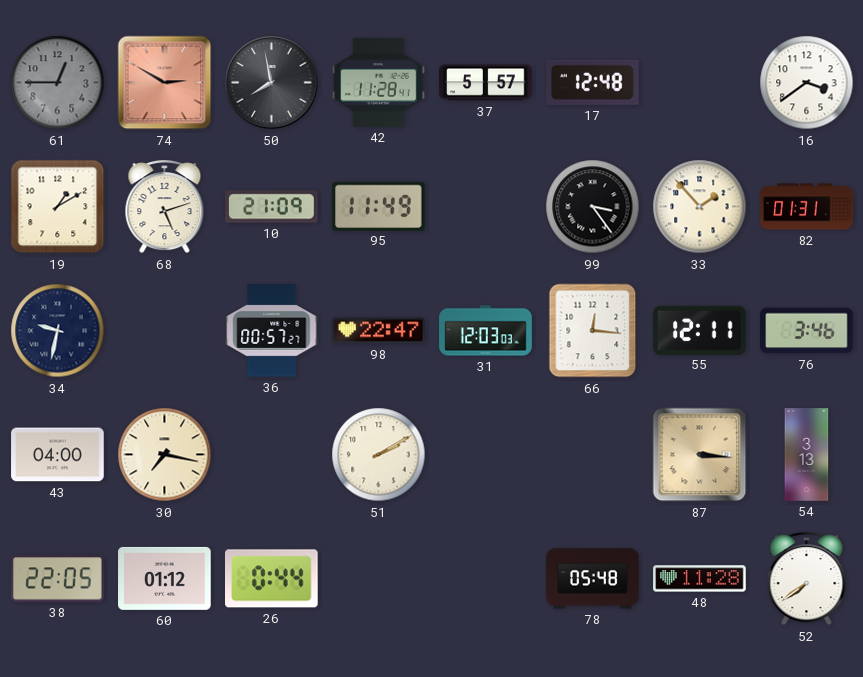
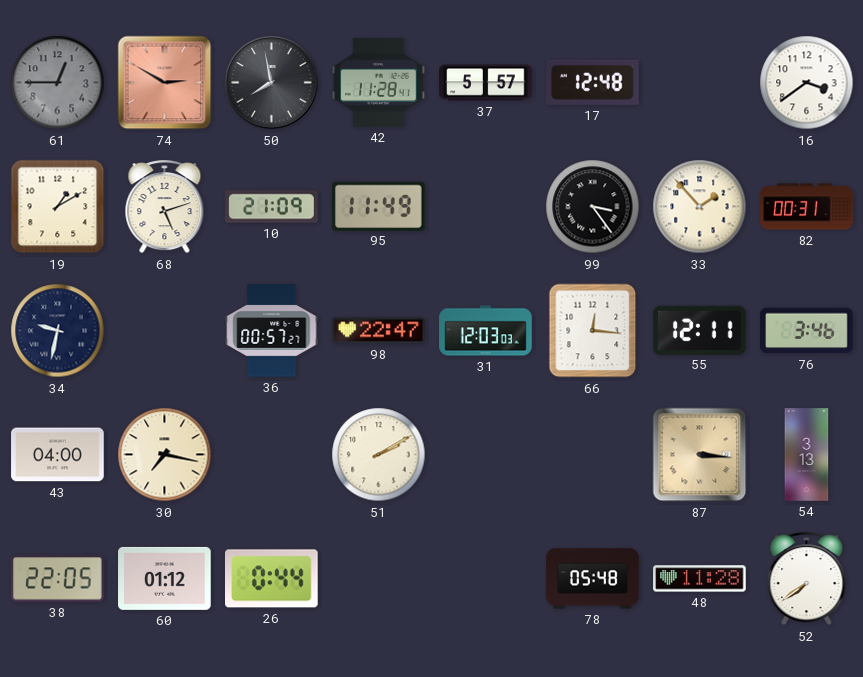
82: 01:31 -> 00:31 (807, 207)
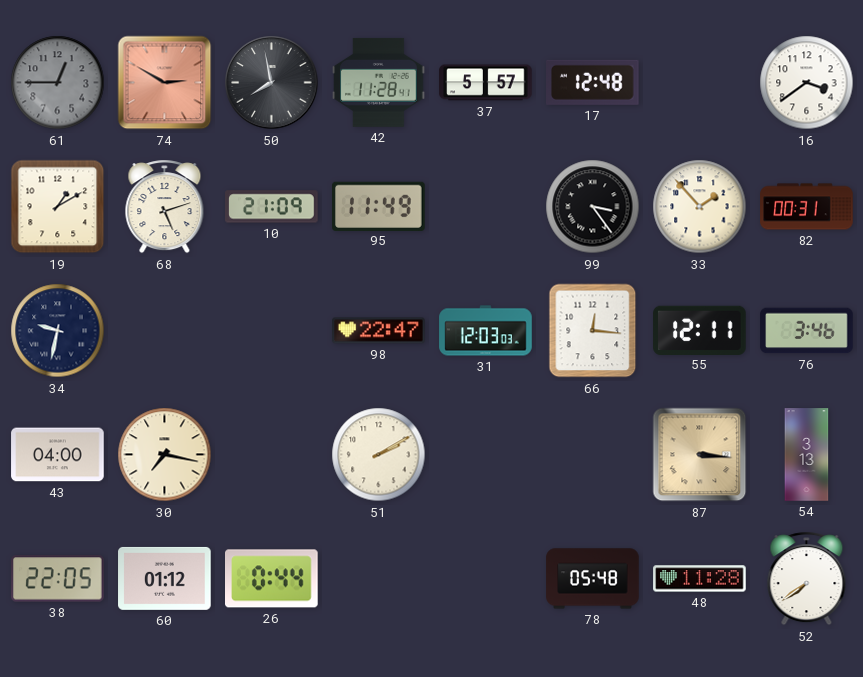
36: 00:57 -> none (272, 331)
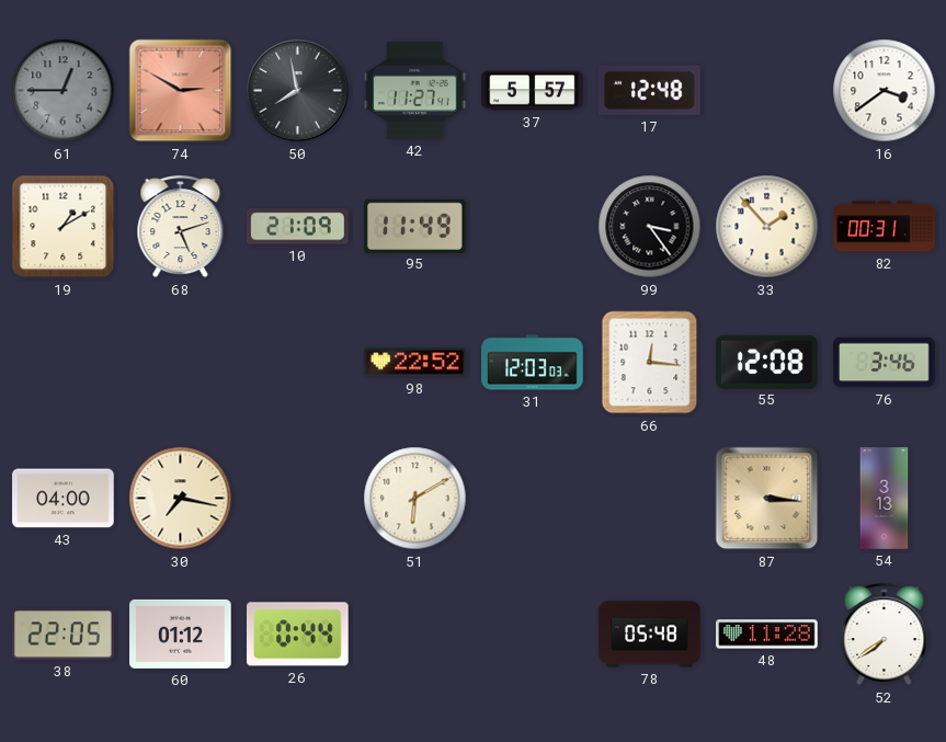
42: 11:28 -> 11:27 (415, 90)
34: 9:32 -> none (58, 331)
98: 22:47 -> 22:52 (415, 363)
55: 12:11 -> 12:08 (767, 362)
51: 2:10 -> 6:10 (415, 499)
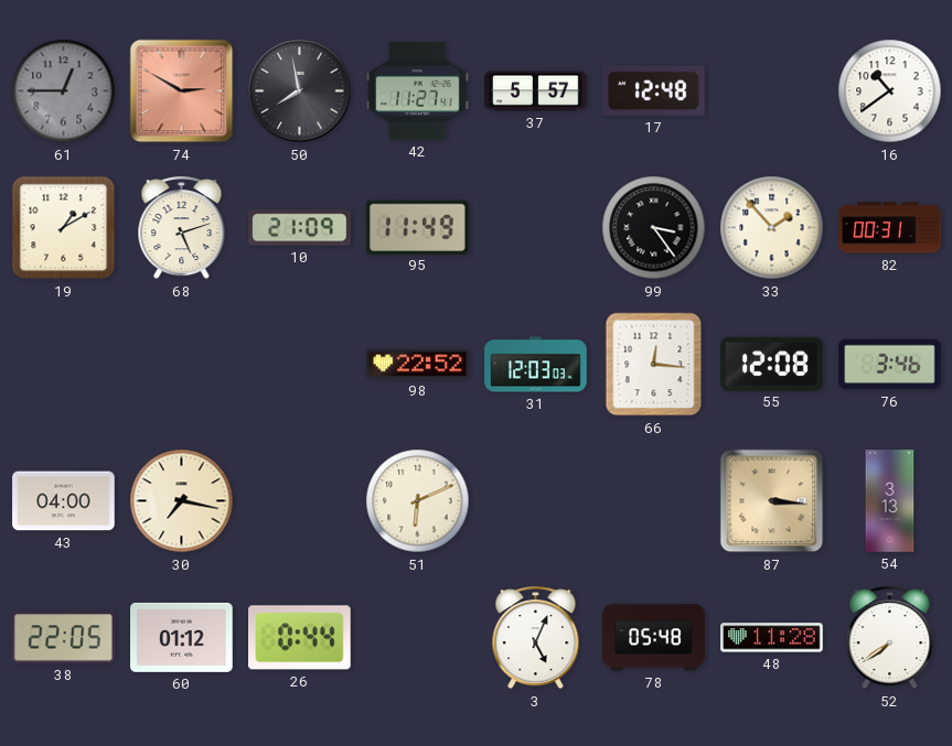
16: 3:39 -> 10:39 (890, 91)
51: 6:10 -> 6:11 (418, 501)
3: none -> 5:04 (536, 638)
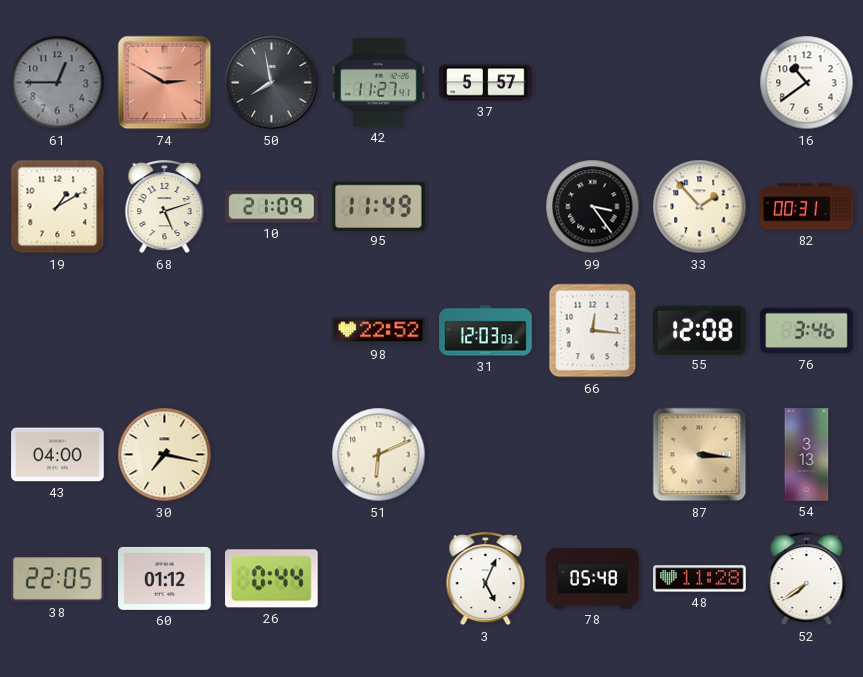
17: 12:48 -> none (654, 90)
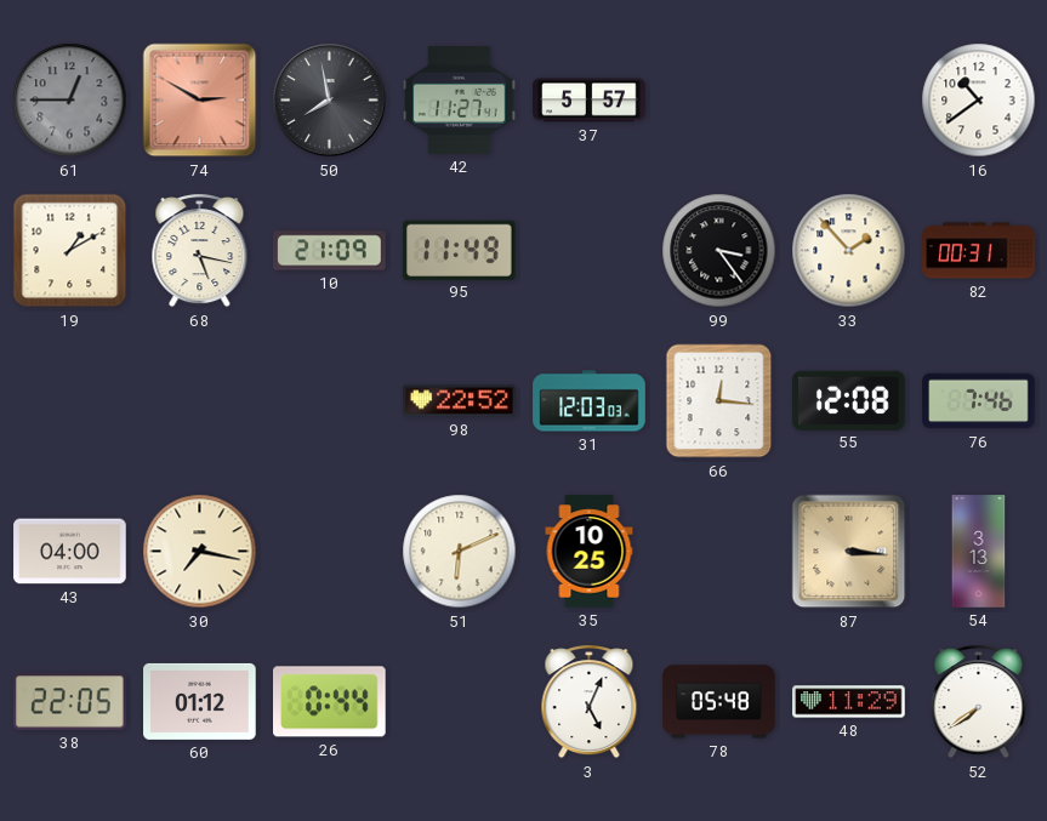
68: 5:12 -> 5:17 (200, 251)
76: 3:46 -> 7:46 (979, 401)
35: none -> 10:25 (590, 552)
48: 11:28 -> 11:29 (849, 702)
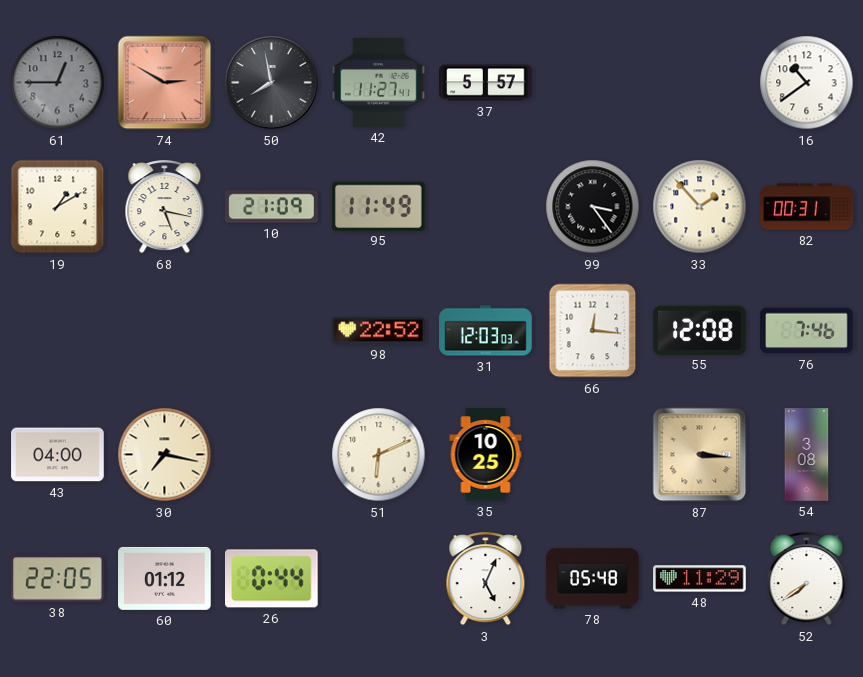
54: 3:13 -> 3:08 (807, 455)
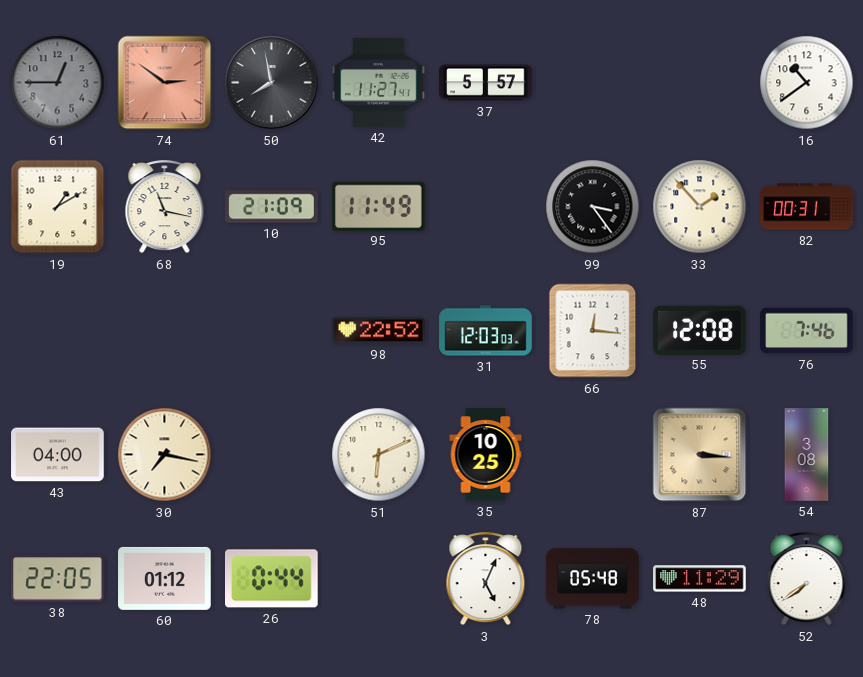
74: 2:50 -> 2:51 (165, 83)
68: 5:17 -> 11:17 (165, 207)
